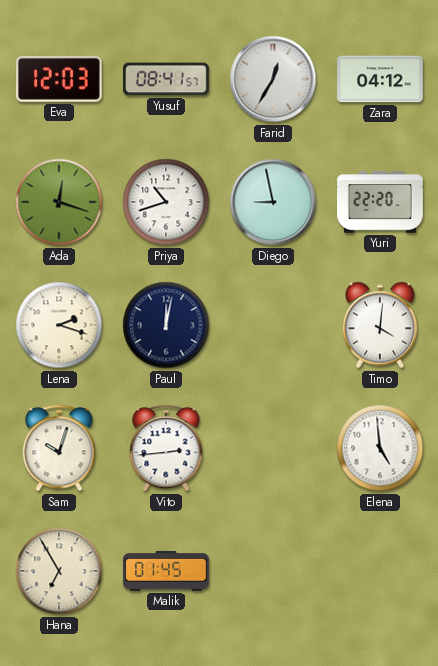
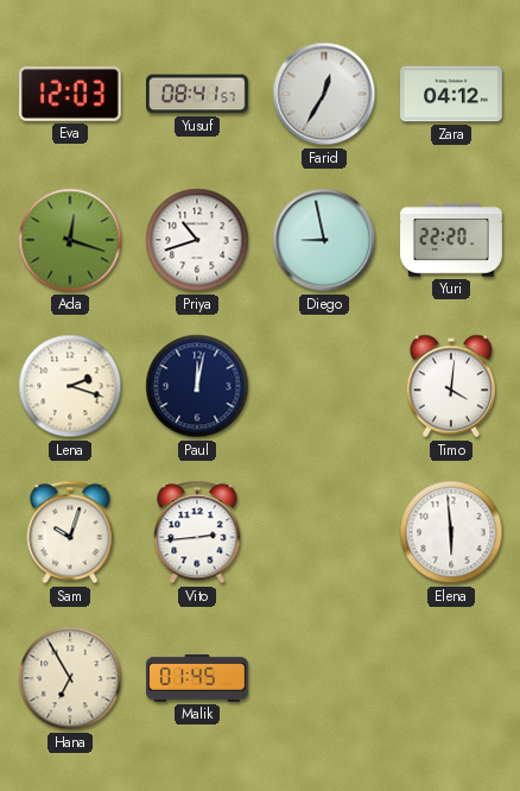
Elena: 4:59 -> 5:59 (451, 532)
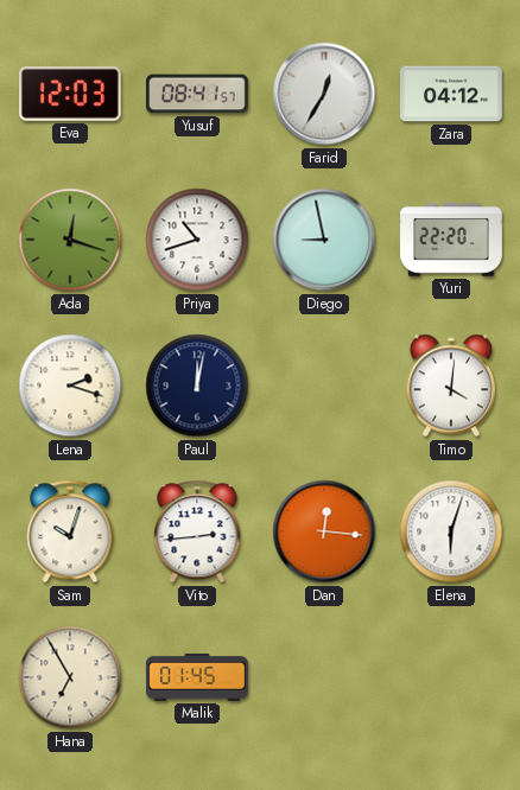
Dan: none -> 12:16 (324, 531)
Elena: 5:59 -> 6:03 (451, 531)
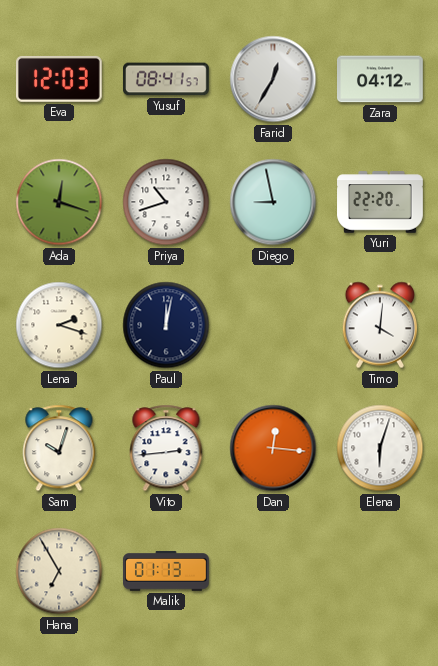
Malik: 01:45 -> 01:13 (167, 572)
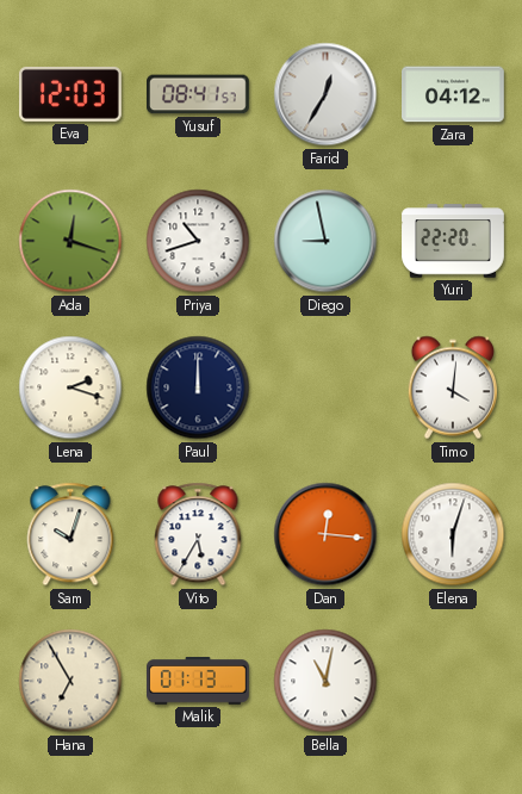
Paul: 12:02 -> 12:00 (198, 387)
Vito: 2:44 -> 5:35 (198, 534)
Bella: none -> 11:02 (325, 681)
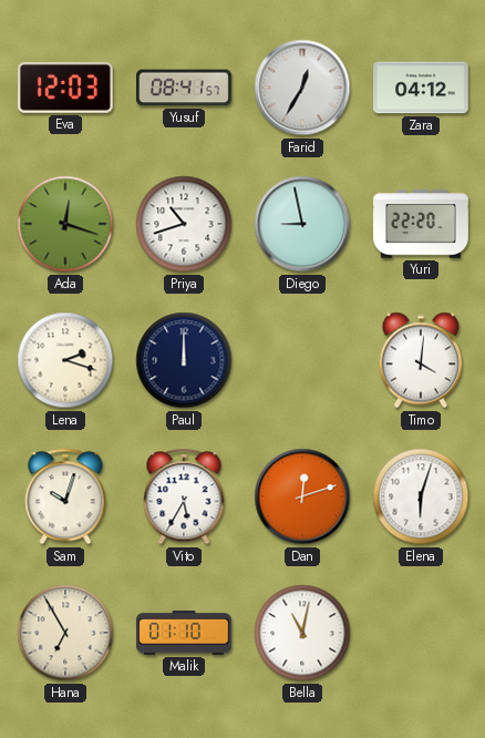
Dan: 12:16 -> 12:12 (302, 496)
Malik: 01:13 -> 01:10 (185, 634)
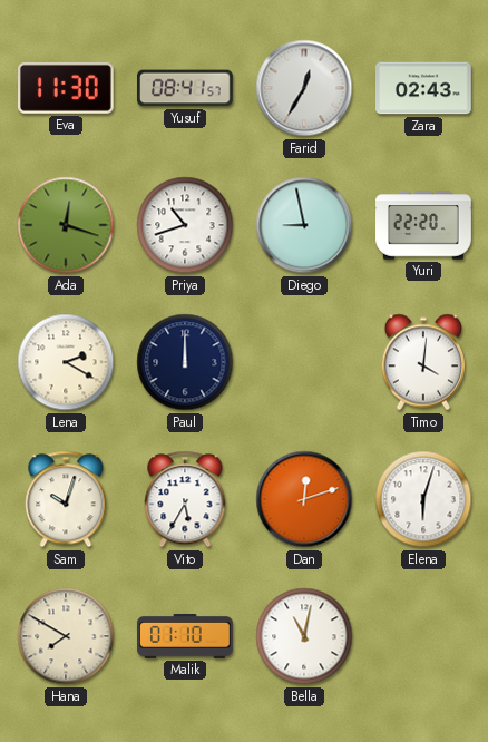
Eva: 12:03 -> 11:30 (67, 88)
Zara: 04:12 -> 02:43 (424, 88)
Lena: 2:18 -> 2:20 (66, 362)
Hana: 6:55 -> 7:50 (66, 636)
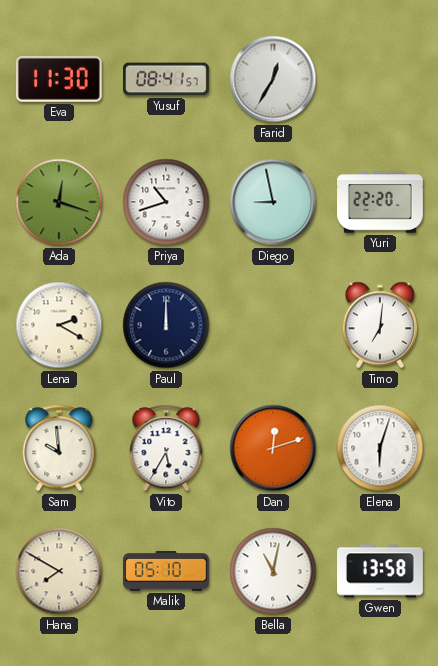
Zara: 02:43 -> none (424, 88)
Timo: 4:01 -> 7:01 (379, 325)
Sam: 10:03 -> 9:59 (59, 448)
Malik: 01:10 -> 05:10 (167, 572)
Gwen: none -> 13:58 (381, 571)
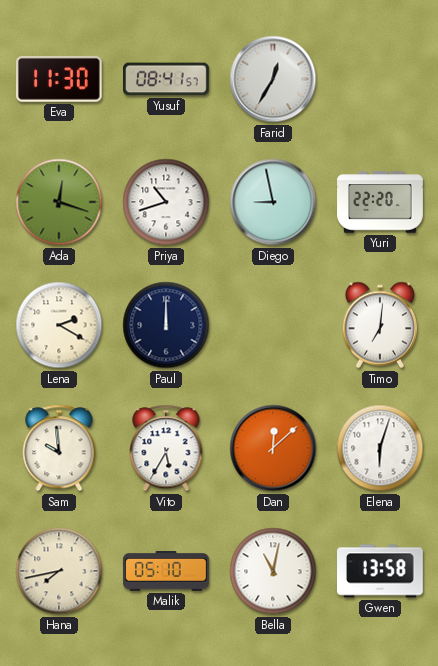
Dan: 12:12 -> 12:08 (273, 448)
Hana: 7:50 -> 7:43 (59, 571)
